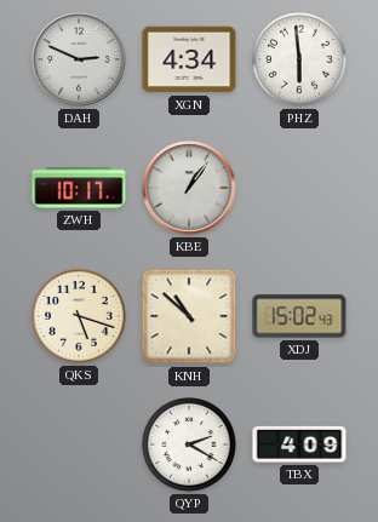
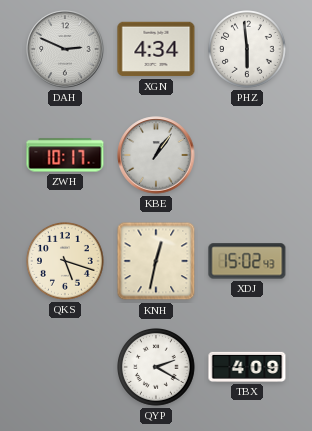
KNH: 10:52 -> 12:32 (156, 261)
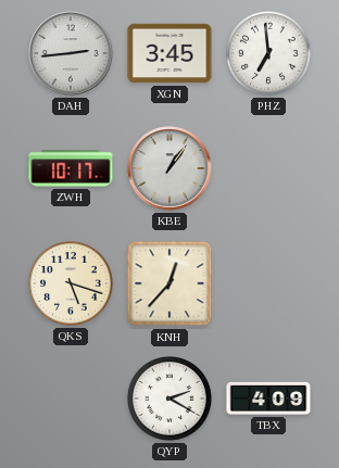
DAH: 2:49 -> 2:44 (71, 53)
XGN: 4:34 -> 3:45 (169, 53)
PHZ: 5:59 -> 6:59 (269, 54)
KNH: 12:32 -> 12:37 (169, 283)
XDJ: 15:02 -> none (247, 261)
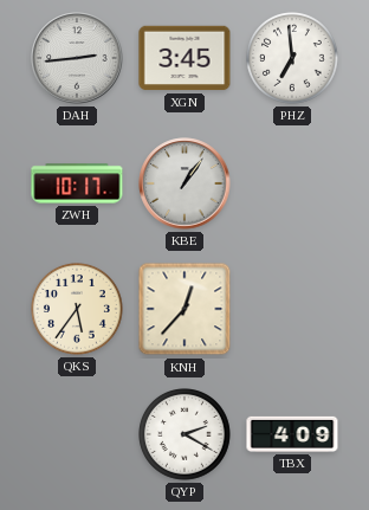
QKS: 5:18 -> 5:36 (78, 310)
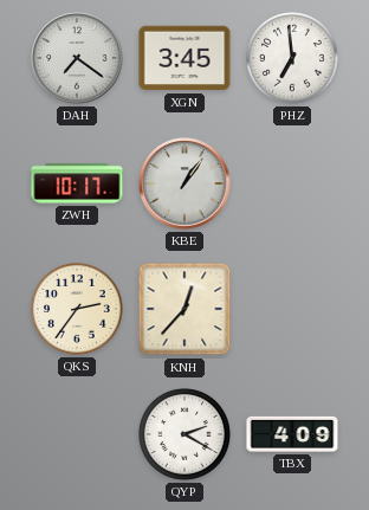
DAH: 2:44 -> 7:21 (77, 58)
QKS: 5:36 -> 2:36 (78, 310)
